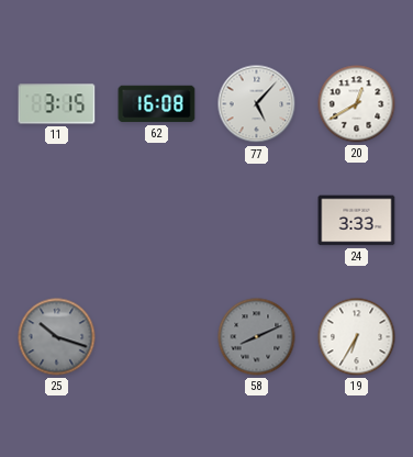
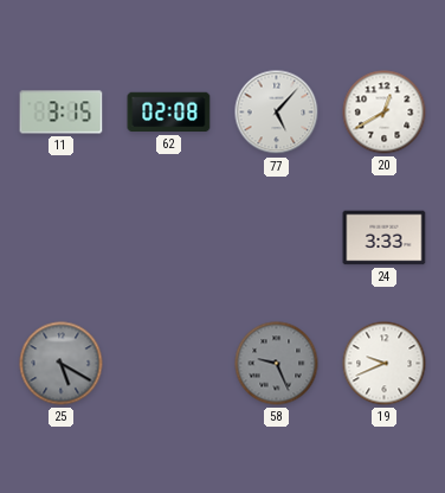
62: 16:08 -> 02:08 (169, 113)
25: 10:18 -> 5:20 (62, 364)
58: 8:11 -> 9:26 (277, 364)
19: 6:35 -> 9:41 (385, 364)
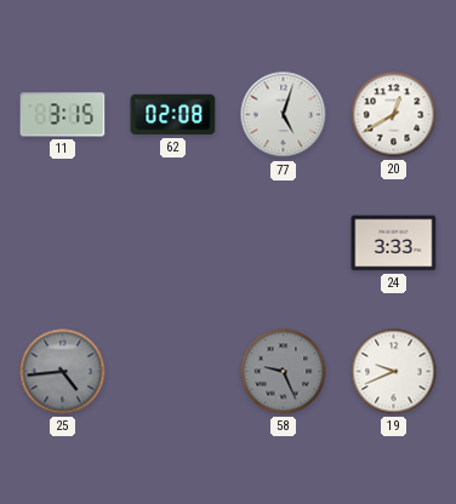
77: 5:07 -> 5:03 (284, 115)
25: 5:20 -> 4:44 (63, 372)
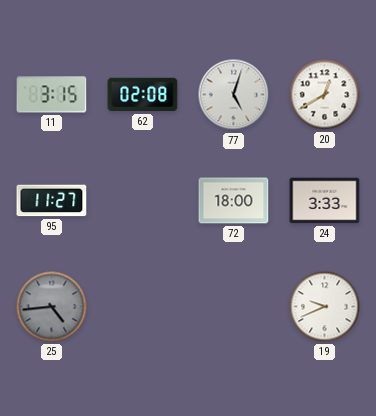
95: none -> 11:27 (52, 201)
72: none -> 18:00 (234, 201)
58: 9:26 -> none (284, 372)
